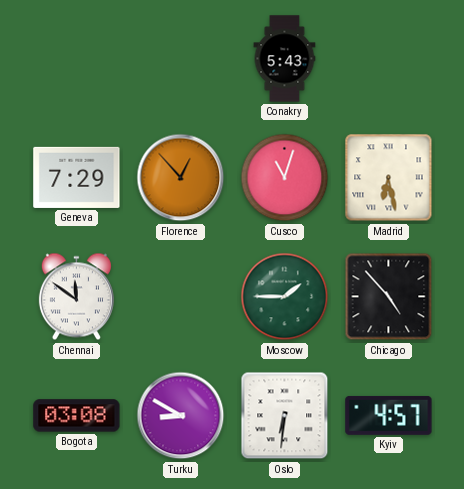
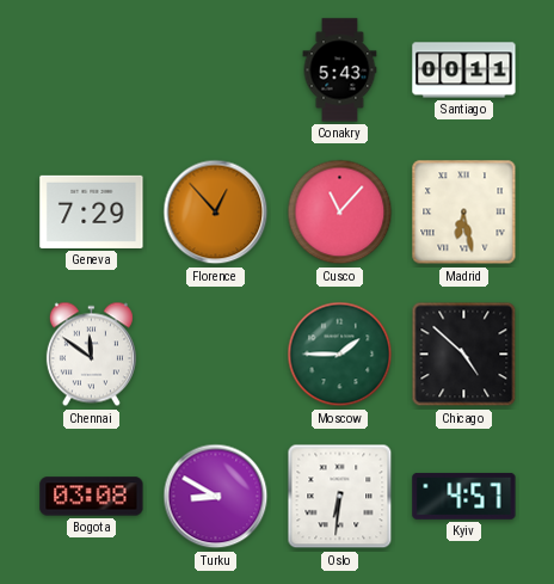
Santiago: none -> 00:11 (464, 70)
Cusco: 11:03 -> 11:07 (340, 213)
Chicago: 4:53 -> 4:52 (464, 355)
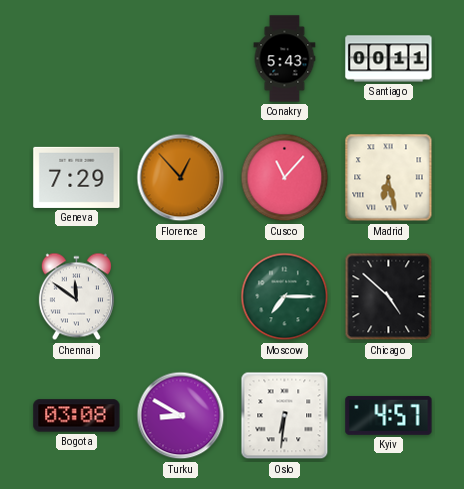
Moscow: 1:45 -> 7:15 (285, 297)
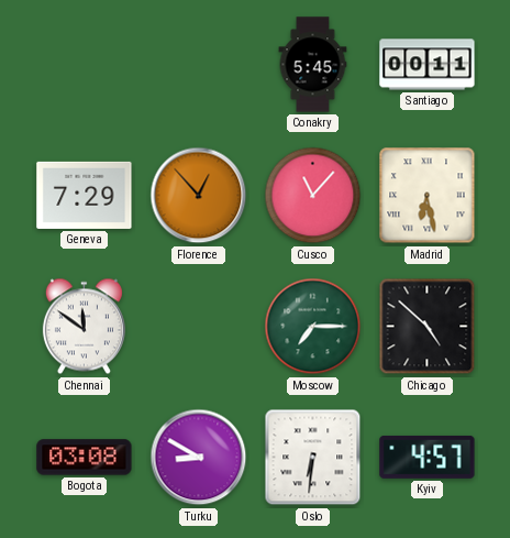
Conakry: 5:43 -> 5:45 (313, 65)
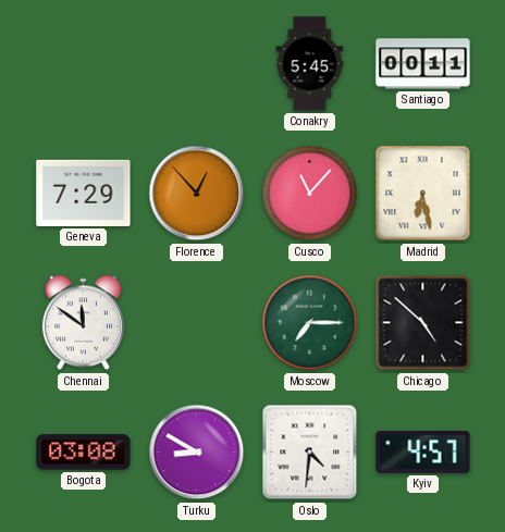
Oslo: 6:31 -> 4:31 (310, 453)
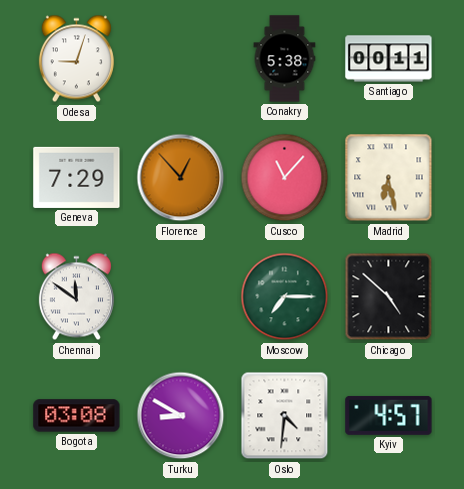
Odesa: none -> 9:03 (76, 59)
Conakry: 5:45 -> 5:38 (285, 59)
